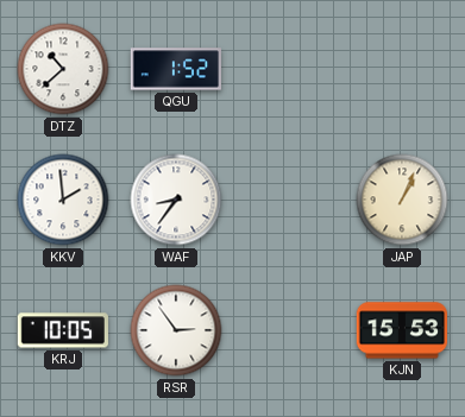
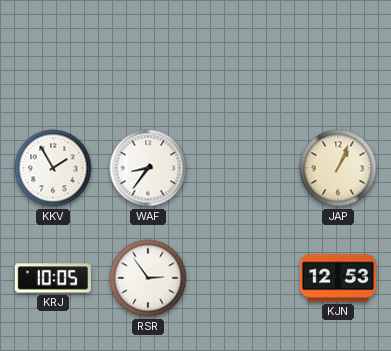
DTZ: 10:38 -> none (63, 69)
QGU: 1:52 -> none (176, 69)
KKV: 1:59 -> 1:55 (53, 168)
KJN: 15:53 -> 12:53 (338, 278)
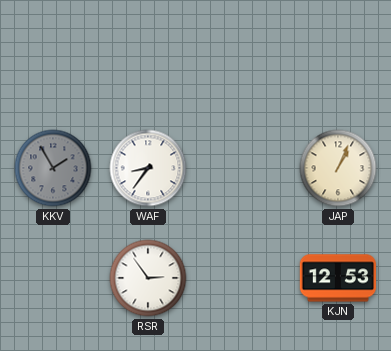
KKV dial: white -> grey (53, 168)
KRJ: 10:05 -> none (53, 278)
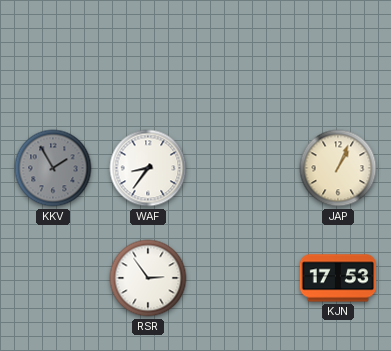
KJN: 12:53 -> 17:53 (338, 278)
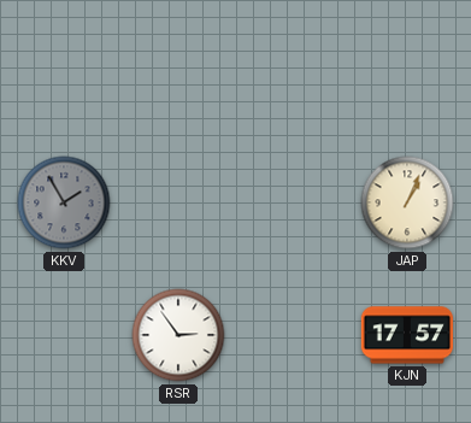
WAF: 8:36 -> none (148, 168)
KJN: 17:53 -> 17:57 (407, 335)
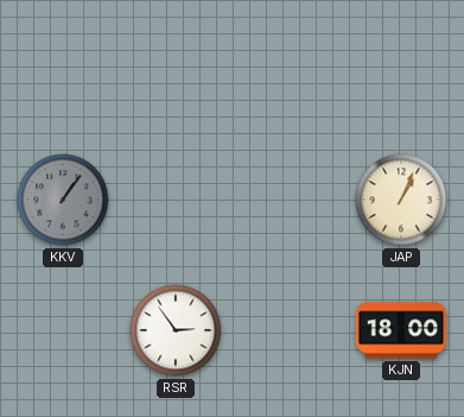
KKV: 1:55 -> 1:06 (63, 200)
KJN: 17:57 -> 18:00 (401, 330)
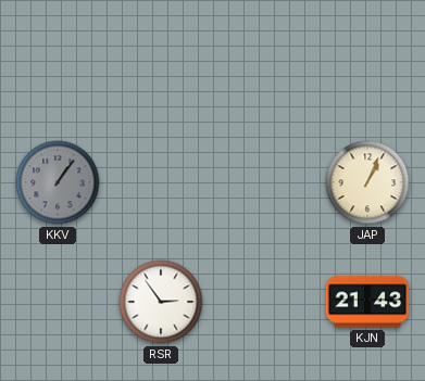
KJN: 18:00 -> 21:43 (367, 302)
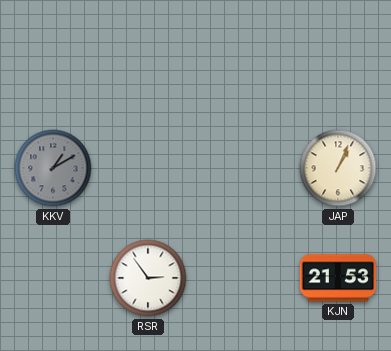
KKV: 1:06 -> 1:10 (53, 168)
KJN: 21:43 -> 21:53 (338, 278)
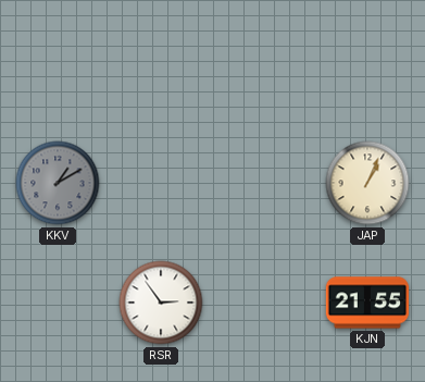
KJN: 21:53 -> 21:55 (367, 303)
